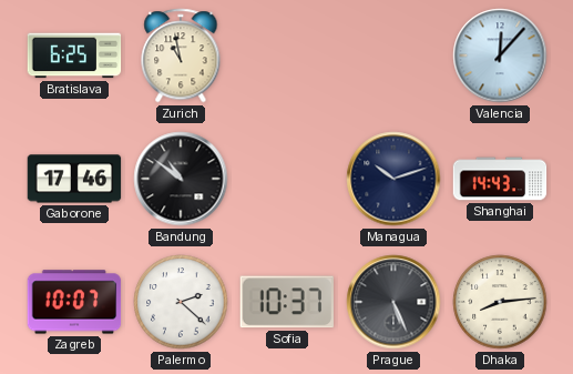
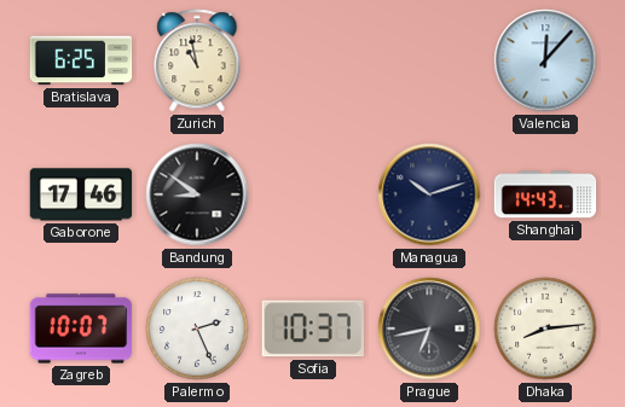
Bandung: 10:51 -> 8:51 (197, 194)
Palermo: 2:22 -> 2:26 (197, 328)
Prague: 5:26 -> 6:43 (429, 328)
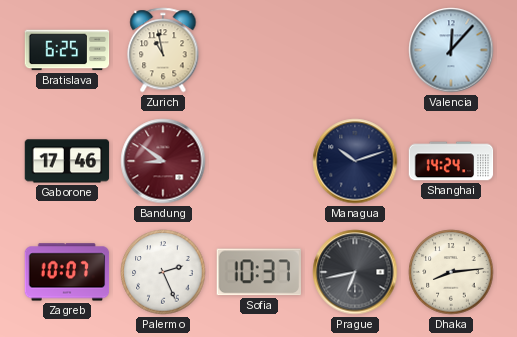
Bandung dial: black -> burgundy (163, 161)
Shanghai: 14:43 -> 14:24 (451, 161)
